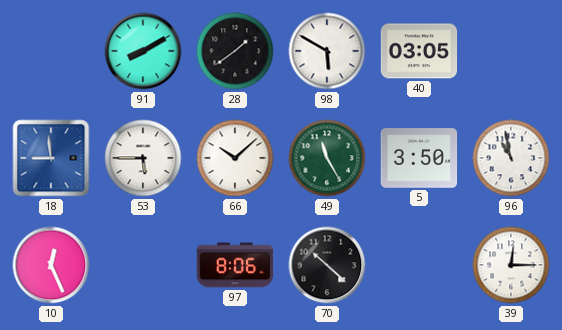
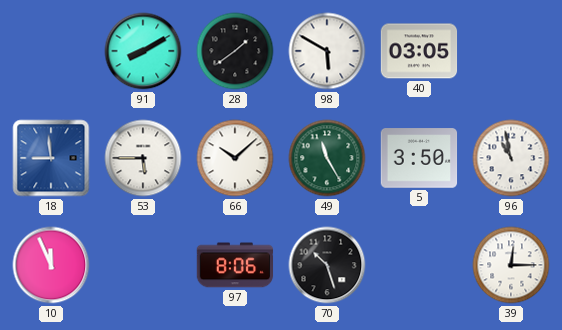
10: 12:26 -> 11:56 (51, 265)
70: 10:22 -> 10:27 (327, 265)
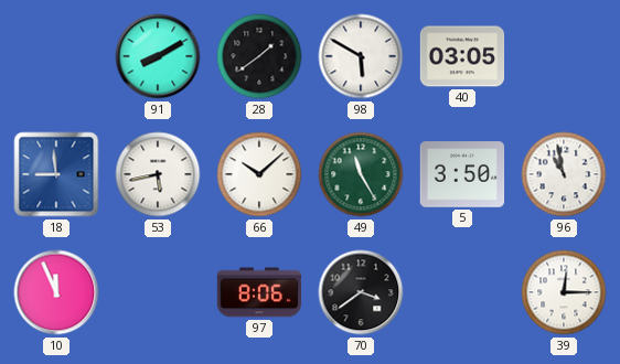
53: 5:45 -> 5:43 (158, 174)
70: 10:27 -> 3:39 (361, 292)
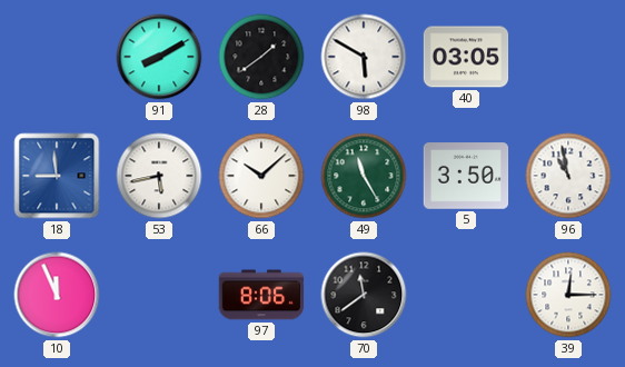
70: 3:39 -> 11:39 (364, 295)
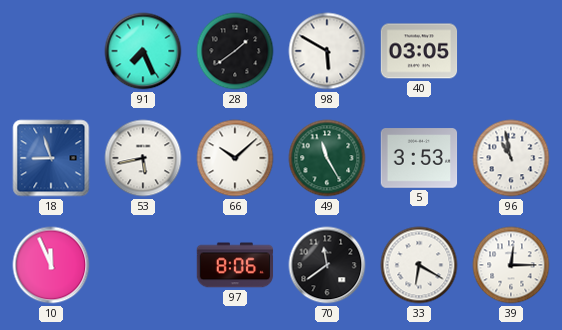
91: 8:10 -> 7:26 (143, 51)
18: 8:59 -> 8:57 (51, 158)
5: 3:50 -> 3:53 (419, 158)
33: none -> 6:20 (419, 265)
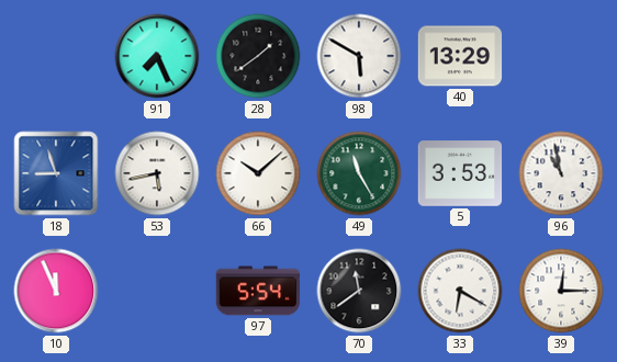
40: 03:05 -> 13:29 (460, 56)
97: 8:06 -> 5:54 (258, 291)
